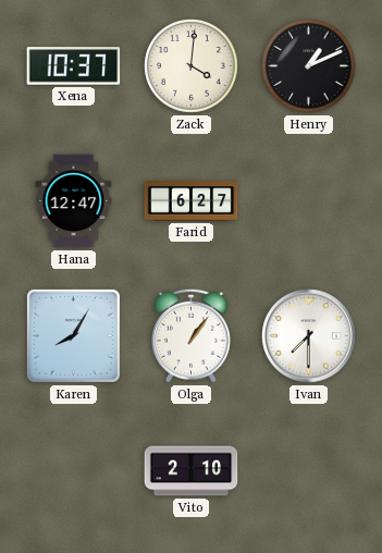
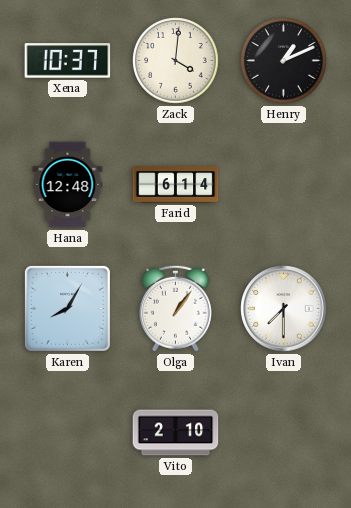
Hana: 12:47 -> 12:48 (68, 185)
Farid: 6:27 -> 6:14 (176, 185)
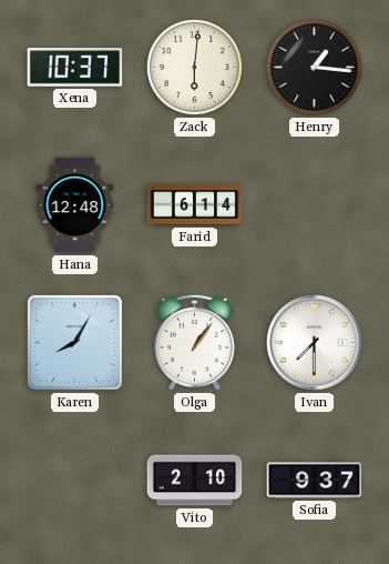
Zack: 4:01 -> 6:01 (195, 68)
Henry: 1:11 -> 1:16 (315, 68)
Sofia: none -> 9:37 (315, 481)
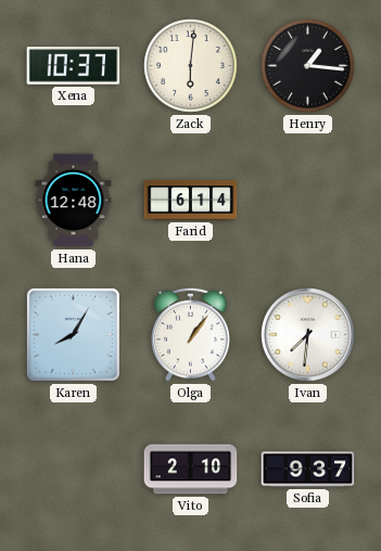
Ivan: 7:30 -> 7:31 (308, 335)
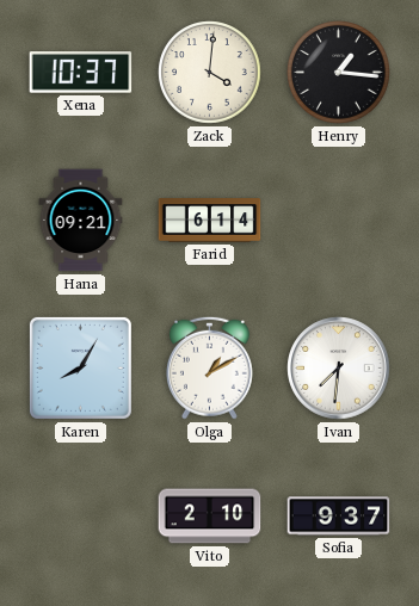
Zack: 6:01 -> 4:01 (210, 73)
Hana: 12:48 -> 09:21 (81, 221)
Olga: 1:06 -> 1:10 (209, 367)
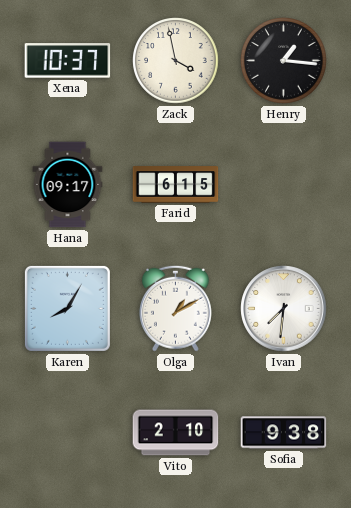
Zack: 4:01 -> 3:58 (176, 61)
Hana: 09:21 -> 09:17 (68, 185)
Farid: 6:14 -> 6:15 (176, 185)
Sofia: 9:37 -> 9:38 (284, 433)
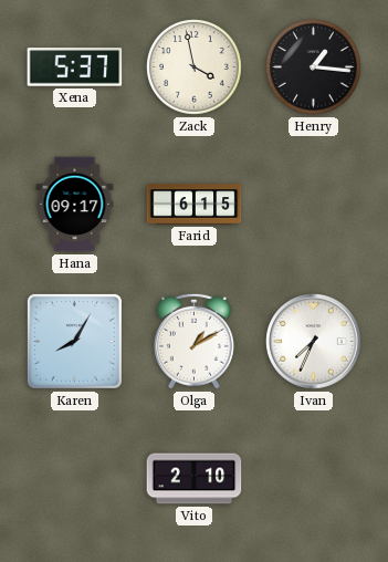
Xena: 10:37 -> 5:37 (75, 67)
Ivan: 7:31 -> 7:34 (314, 342)
Sofia: 9:38 -> none (284, 433)
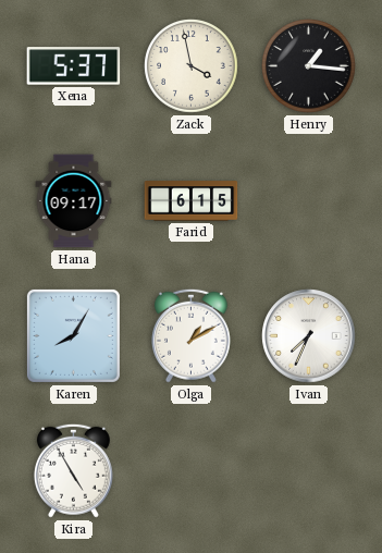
Kira: none -> 4:55 (73, 470)
Vito: 2:10 -> none (195, 479)
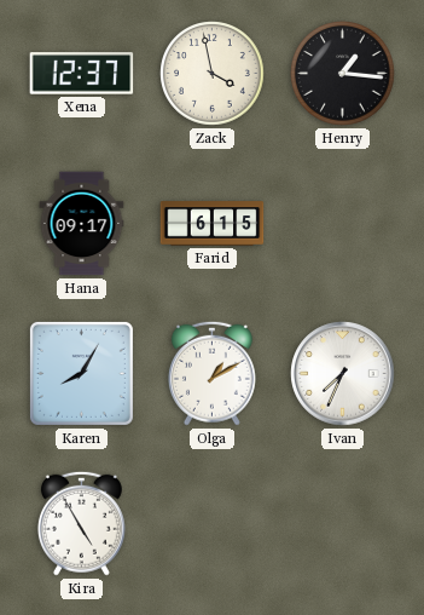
Xena: 5:37 -> 12:37 (82, 74)
